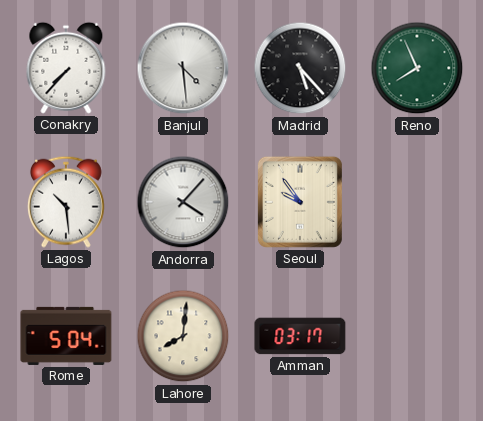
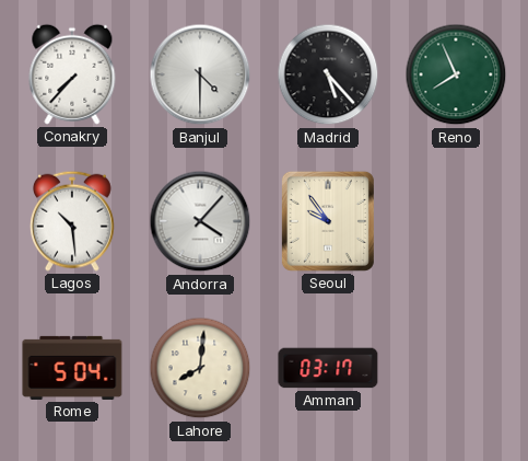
Banjul: 4:29 -> 4:30 (200, 74)
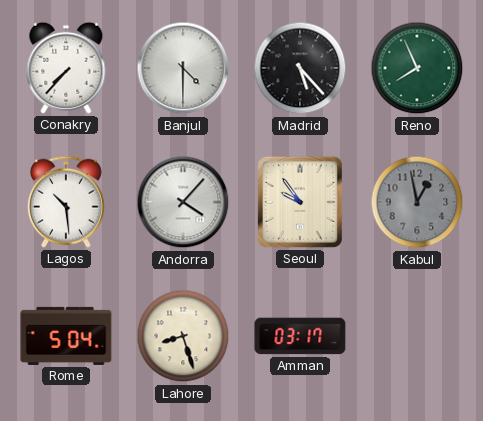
Kabul: none -> 12:58 (417, 202)
Lahore: 8:01 -> 8:27 (183, 336)
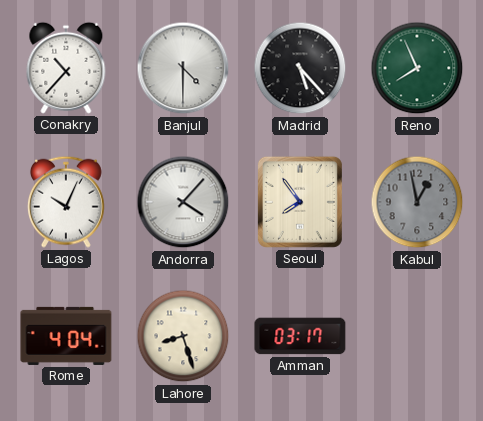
Conakry: 7:37 -> 10:37 (66, 68)
Lagos: 10:29 -> 10:04 (66, 202)
Seoul: 9:54 -> 7:54 (300, 202)
Rome: 5:04 -> 4:04 (66, 336)
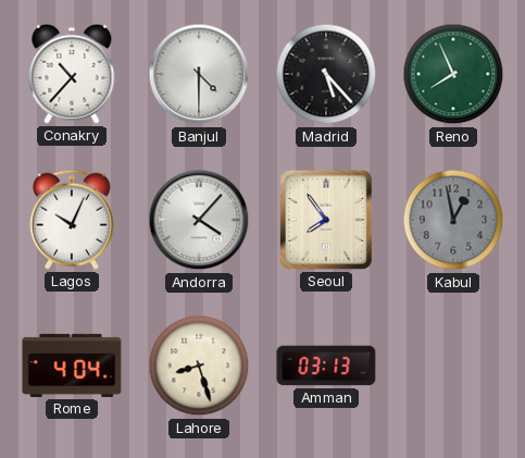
Amman: 03:17 -> 03:13 (326, 366)
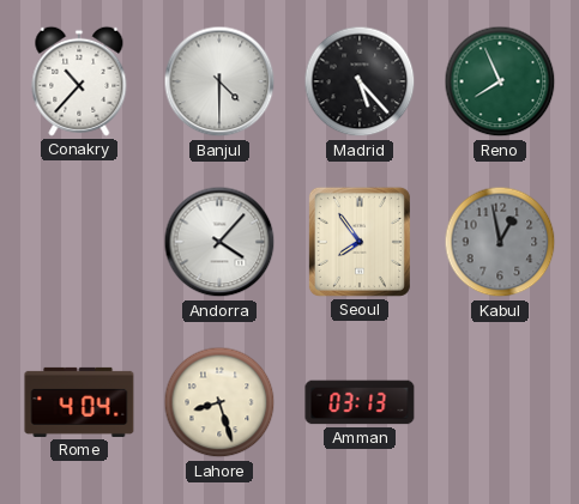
Lagos: 10:04 -> none (72, 220)
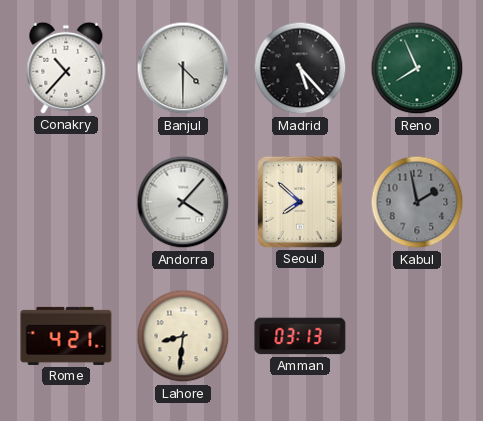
Seoul: 7:54 -> 7:52 (300, 202)
Kabul: 12:58 -> 1:58 (417, 202)
Rome: 4:04 -> 4:21 (66, 336)
Lahore: 8:27 -> 8:31 (183, 336)
